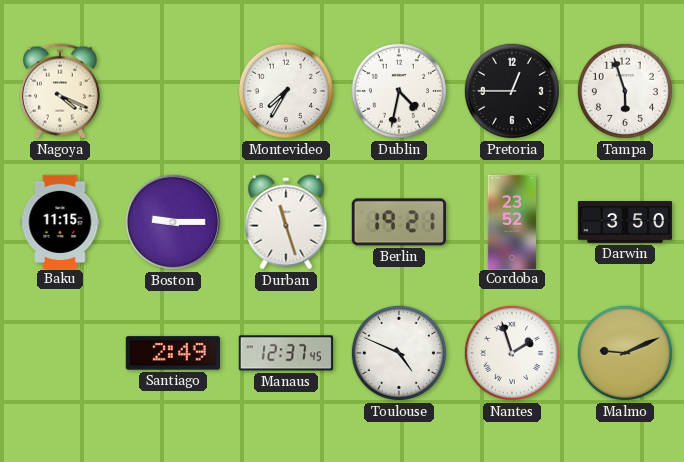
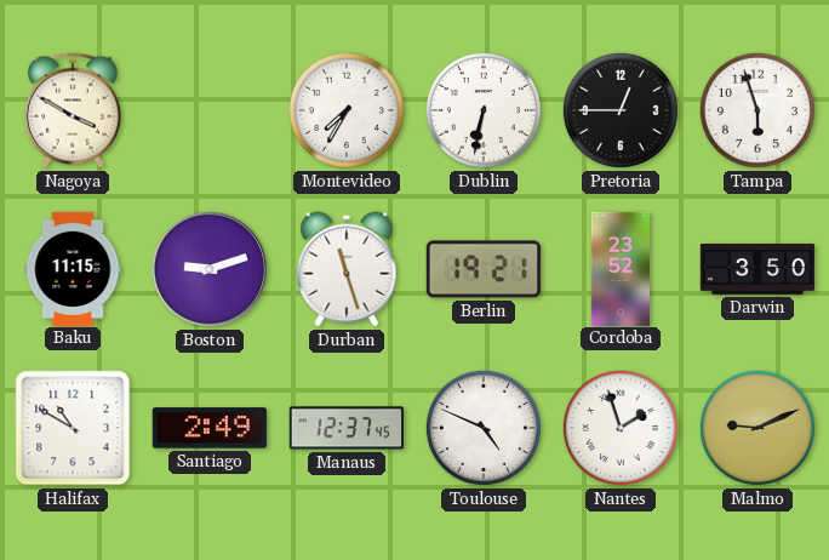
Nagoya: 4:19 -> 3:50 (73, 110)
Dublin: 4:32 -> 6:32 (484, 110)
Boston: 9:15 -> 9:12 (210, 269)
Halifax: none -> 10:50 (73, 428)
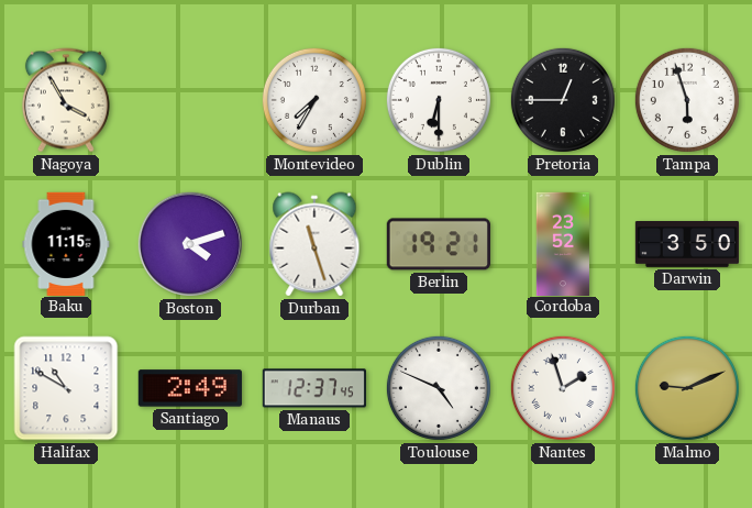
Nagoya: 3:50 -> 3:55 (66, 100)
Dublin: 6:32 -> 6:30 (439, 100)
Boston: 9:12 -> 4:12 (190, 244)
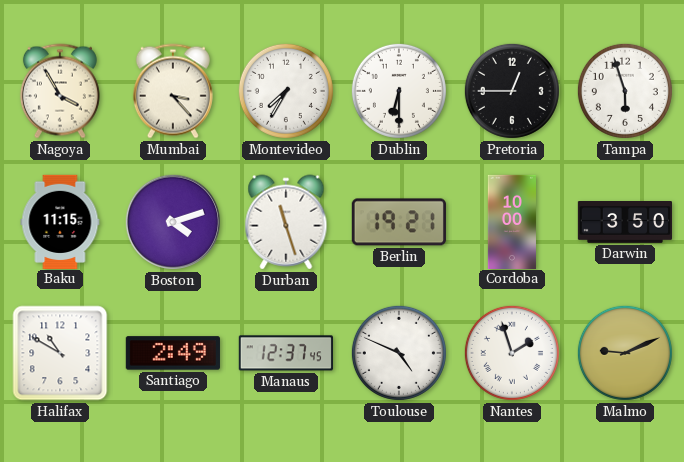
Mumbai: none -> 3:23 (173, 91)
Cordoba: 23:52 -> 10:00 (511, 221)
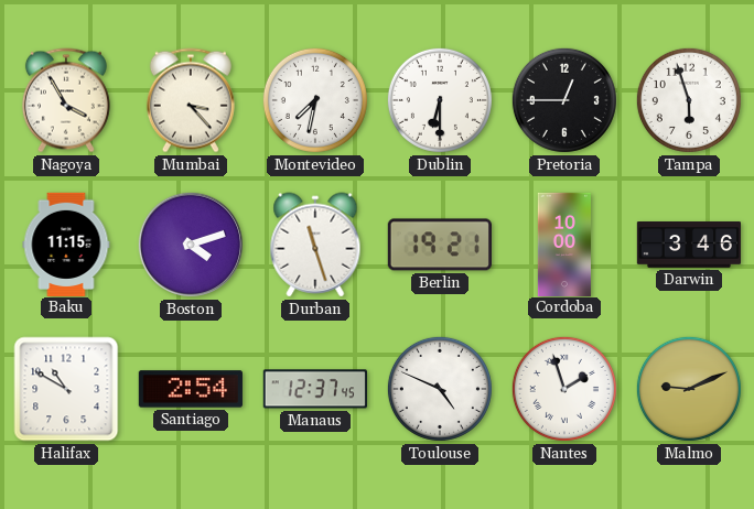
Montevideo: 7:35 -> 7:32 (315, 100)
Darwin: 3:50 -> 3:46 (688, 246)
Santiago: 2:49 -> 2:54 (191, 389)
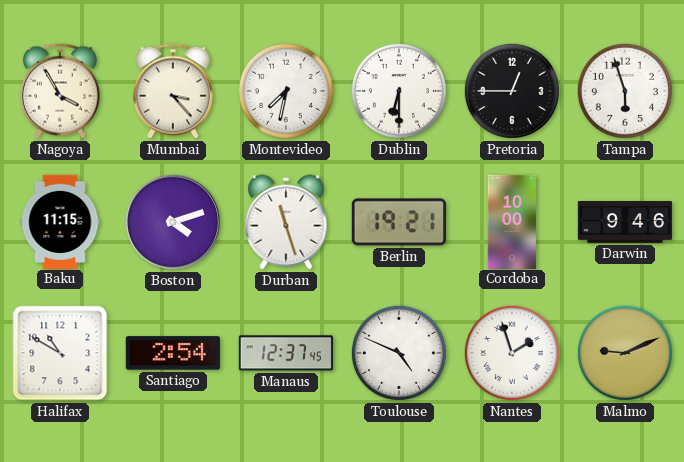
Darwin: 3:46 -> 9:46 (624, 223)
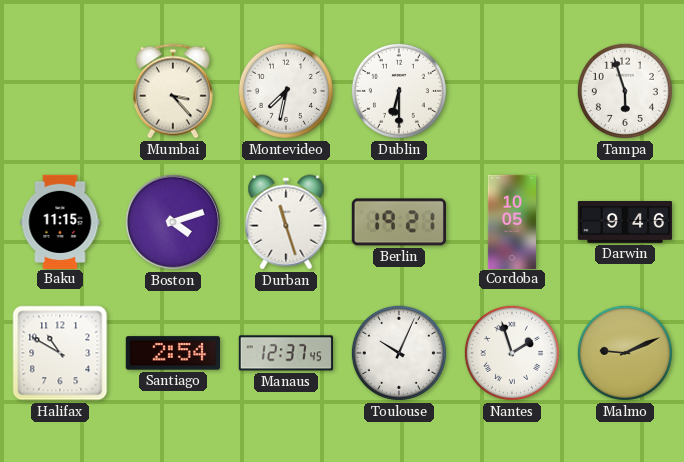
Nagoya: 3:55 -> none (60, 91)
Pretoria: 12:45 -> none (512, 91)
Cordoba: 10:00 -> 10:05 (511, 221)
Toulouse: 4:49 -> 10:04 (399, 353)
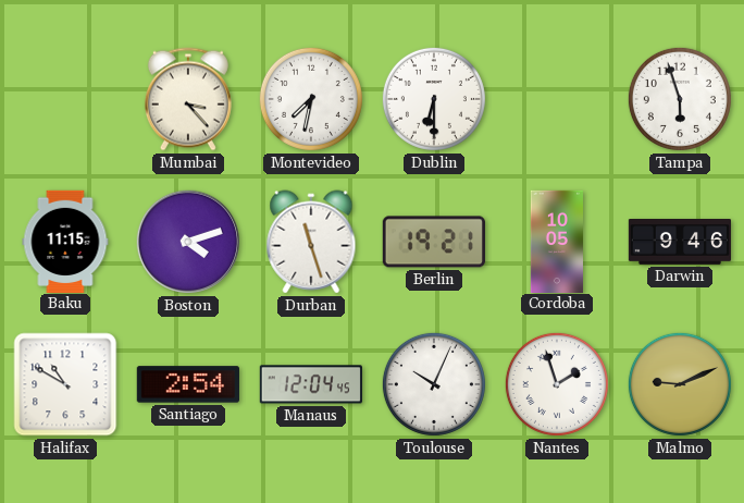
Manaus: 12:37 -> 12:04 (311, 384)
